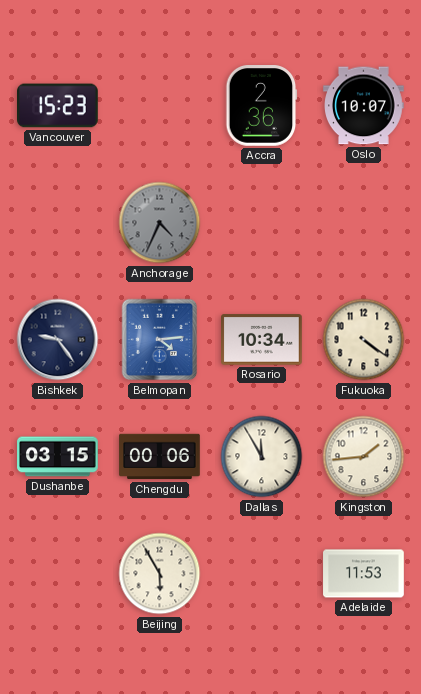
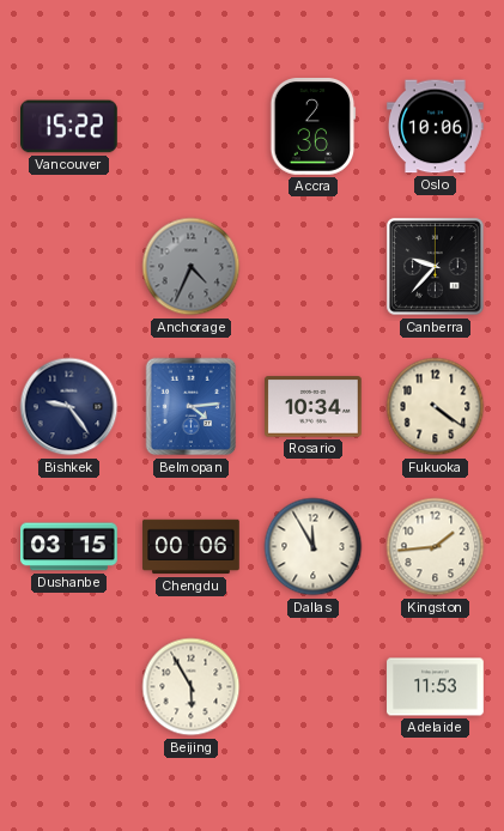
Vancouver: 15:23 -> 15:22 (69, 127)
Oslo: 10:07 -> 10:06 (436, 127)
Canberra: none -> 9:37 (436, 267)
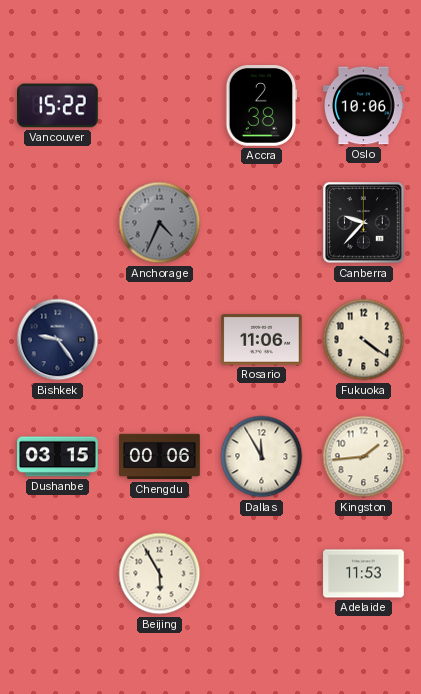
Accra: 2:36 -> 2:38 (262, 106)
Belmopan: 4:14 -> none (192, 407)
Rosario: 10:34 -> 11:06 (262, 340)
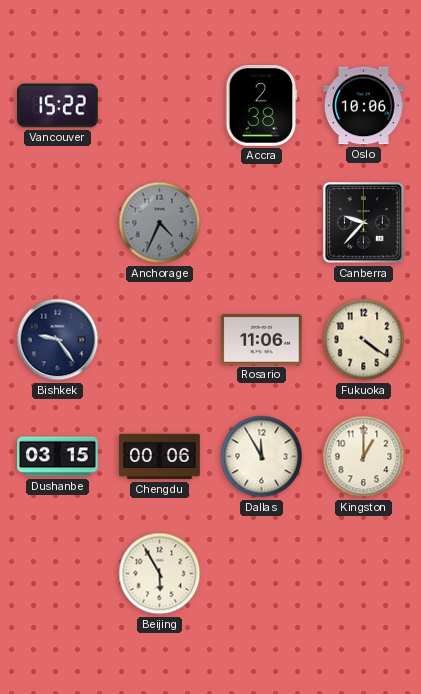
Kingston: 1:44 -> 1:00 (364, 457)
Adelaide: 11:53 -> none (364, 574)
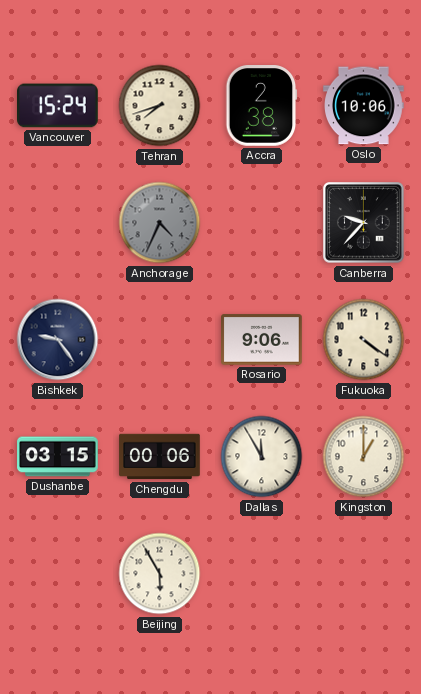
Vancouver: 15:22 -> 15:24 (58, 106)
Tehran: none -> 7:42 (160, 106)
Rosario: 11:06 -> 9:06 (262, 340)
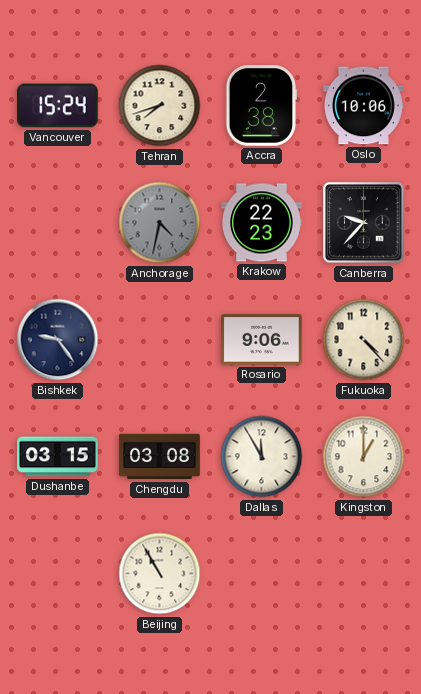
Anchorage: 4:34 -> 4:32 (160, 223)
Krakow: none -> 22:23 (262, 223)
Fukuoka: 4:21 -> 4:23 (364, 340)
Chengdu: 00:06 -> 03:08 (160, 457)
Beijing: 5:55 -> 10:55 (160, 574)
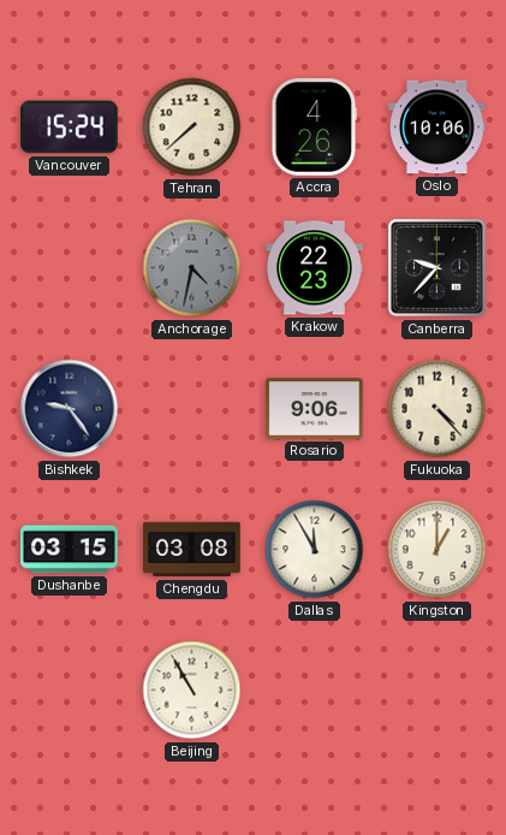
Tehran: 7:42 -> 7:38 (192, 128)
Accra: 2:38 -> 4:26 (315, 128)
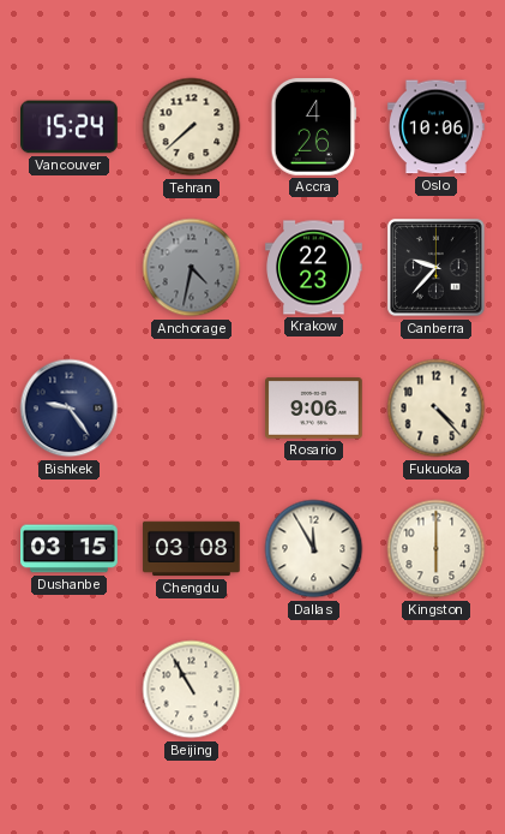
Kingston: 1:00 -> 6:00 (437, 549)
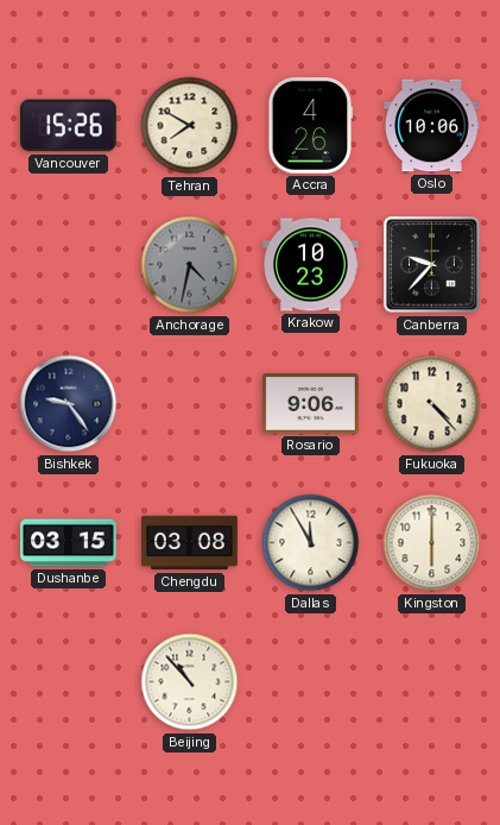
Vancouver: 15:24 -> 15:26 (69, 126)
Tehran: 7:38 -> 7:50 (190, 126)
Krakow: 22:23 -> 10:23 (311, 265)
Beijing: 10:55 -> 10:53 (190, 682)
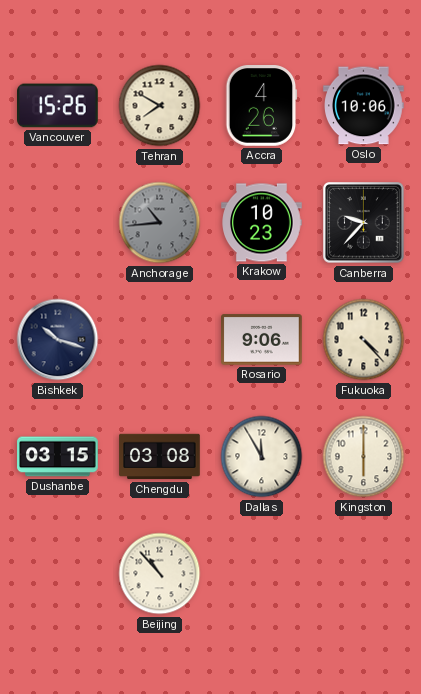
Anchorage: 4:32 -> 10:44 (160, 223)
Bishkek: 9:24 -> 10:18 (58, 340)
